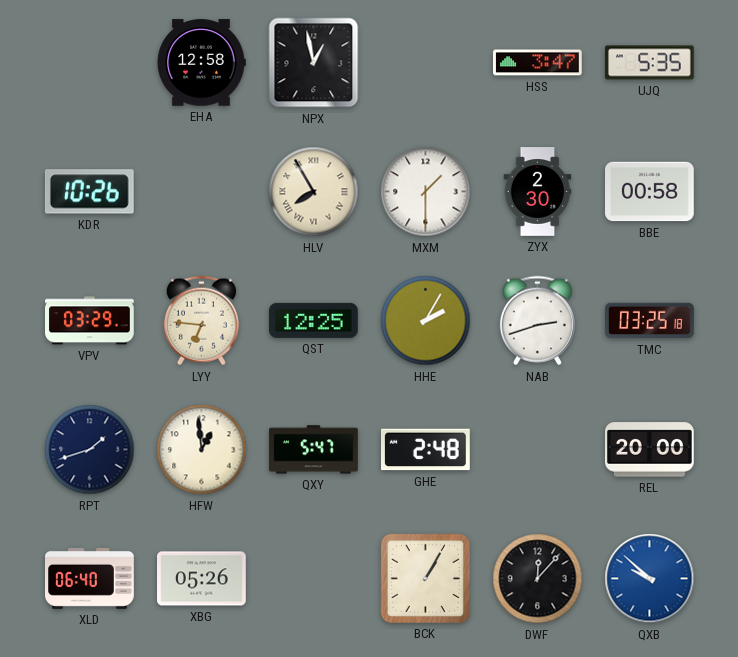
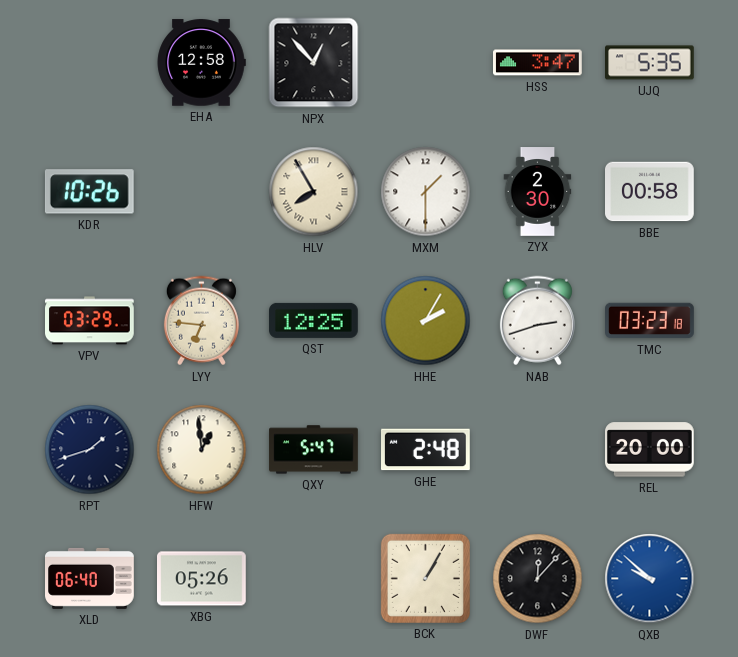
NPX: 12:58 -> 12:53 (314, 63)
TMC: 03:25 -> 03:23 (650, 321)
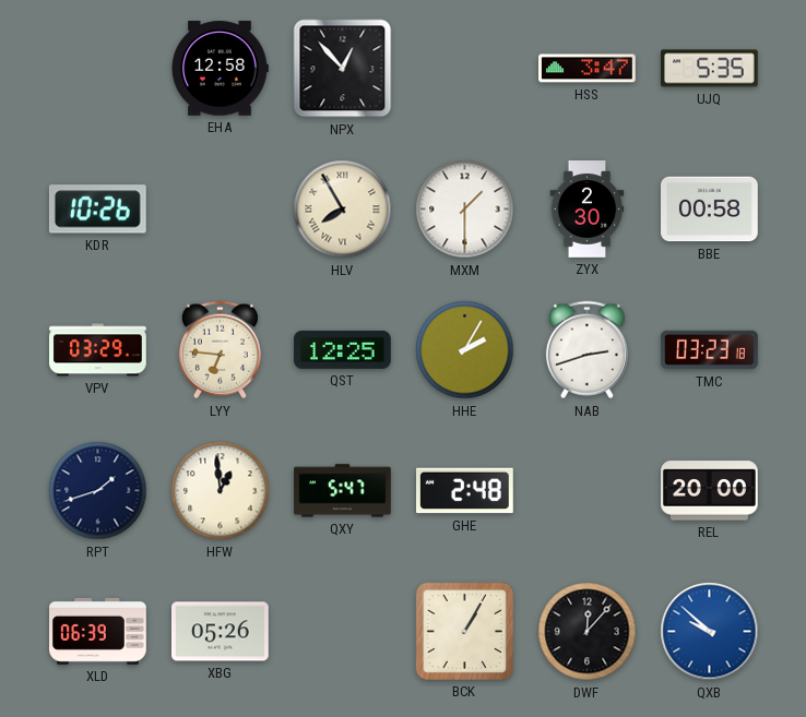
XLD: 06:40 -> 06:39 (98, 631)
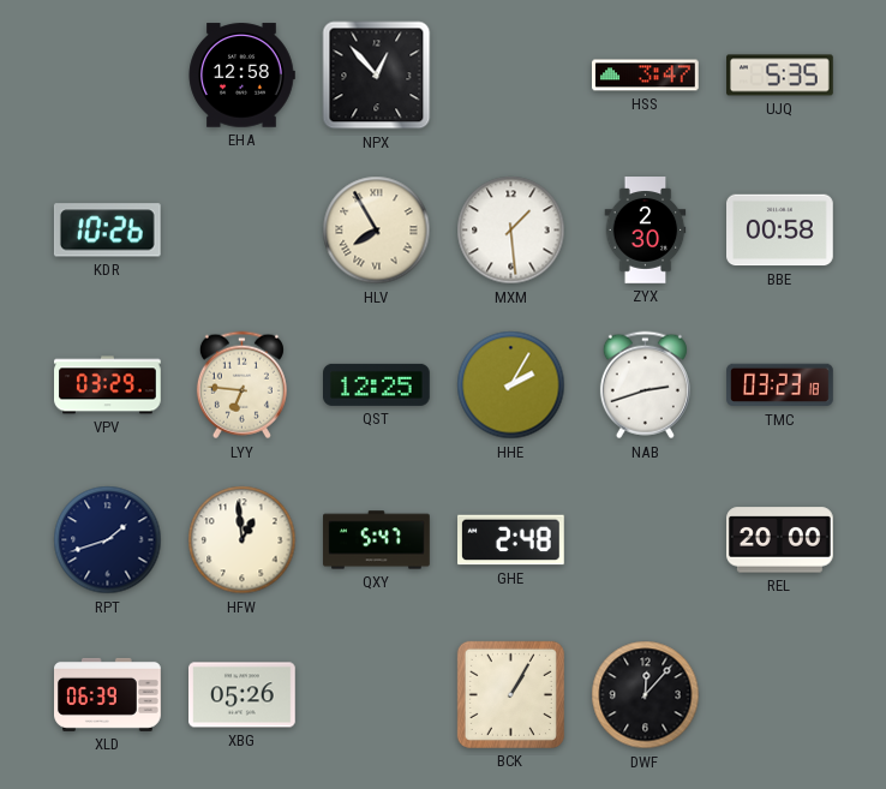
MXM: 1:30 -> 1:29 (511, 231)
QXB: 9:52 -> none (710, 632)
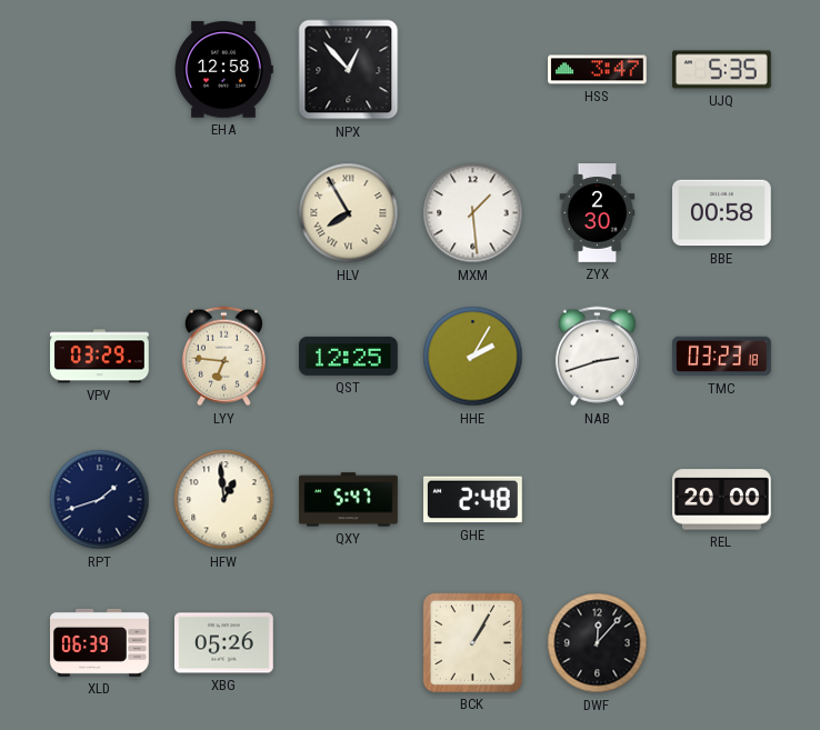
KDR: 10:26 -> none (107, 231)
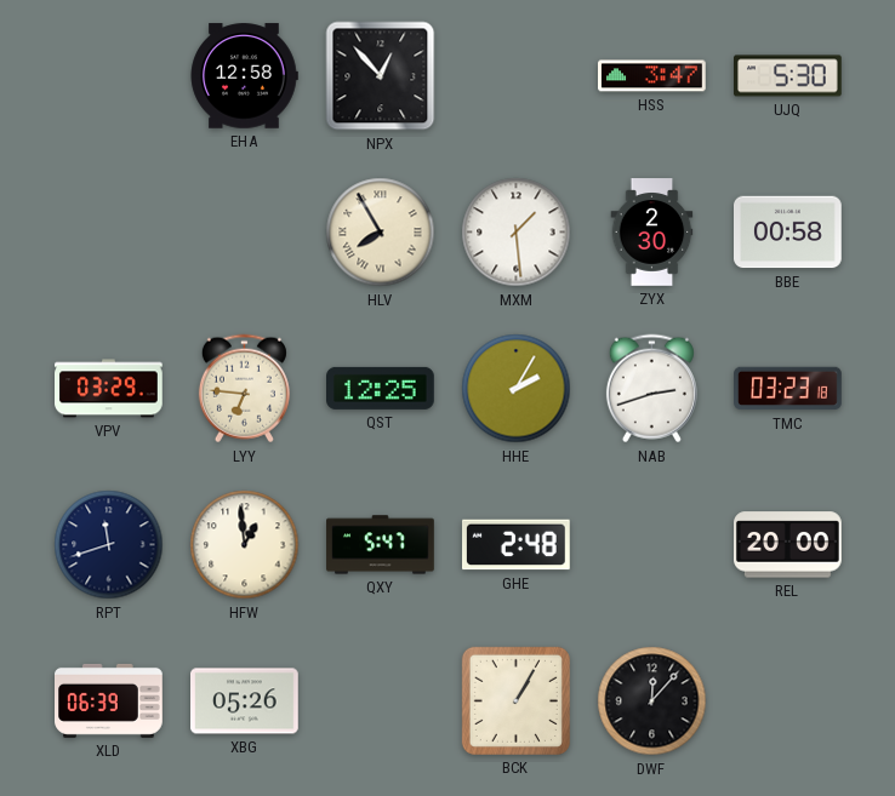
UJQ: 5:35 -> 5:30 (788, 76)
RPT: 1:42 -> 11:42 (109, 545)
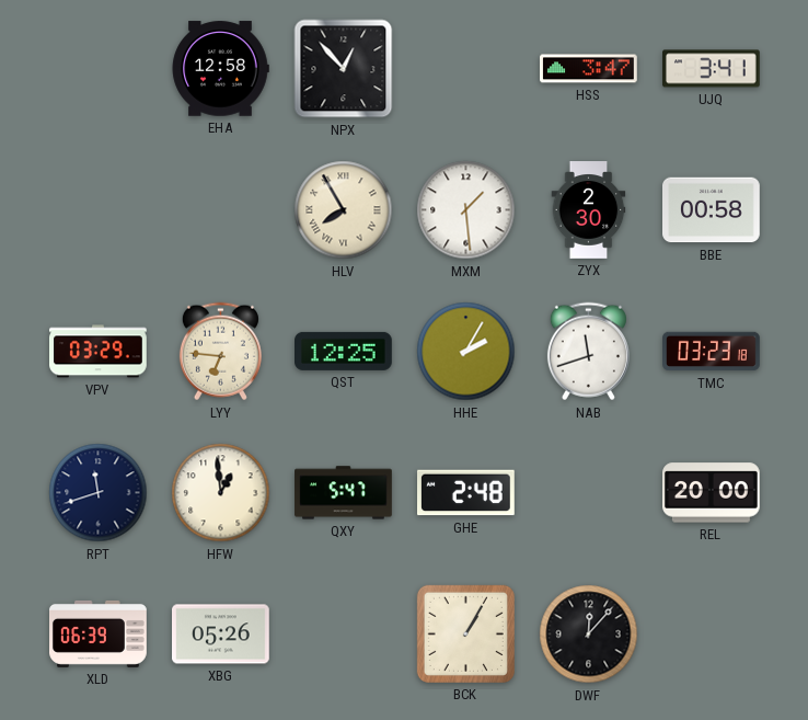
UJQ: 5:30 -> 3:41 (712, 69)
NAB: 2:42 -> 11:42 (588, 352)
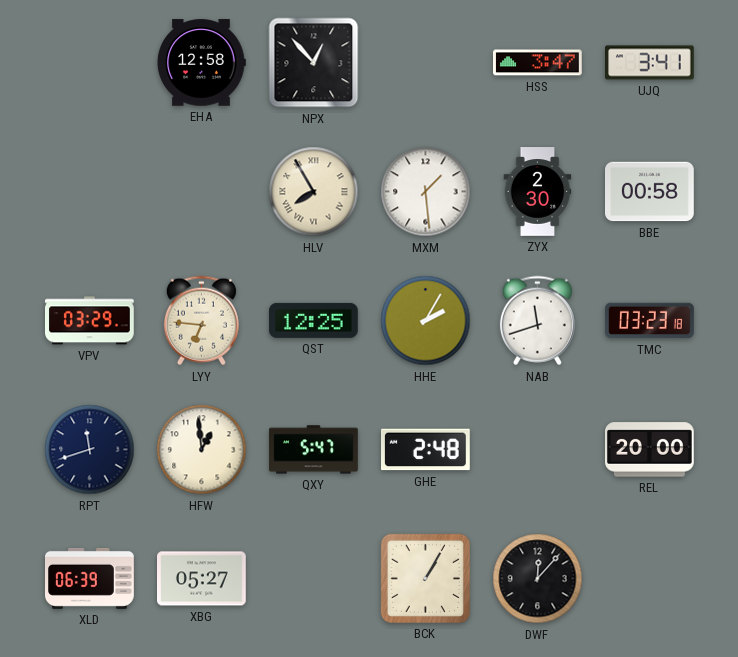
XBG: 05:26 -> 05:27 (202, 579)
